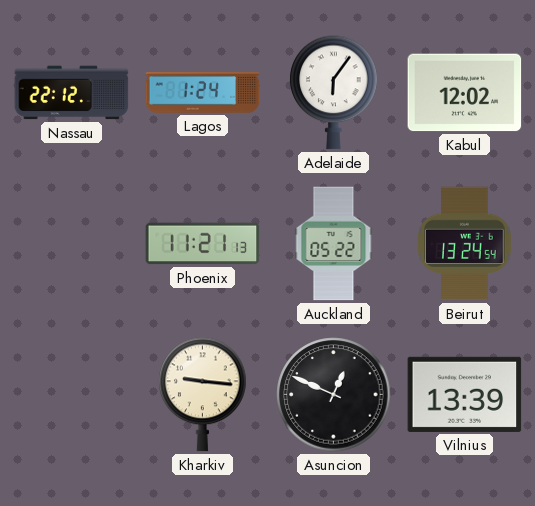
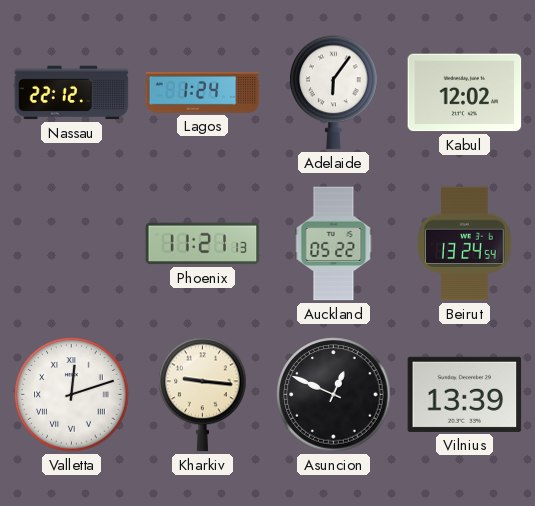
Valletta: none -> 12:12 (72, 395)
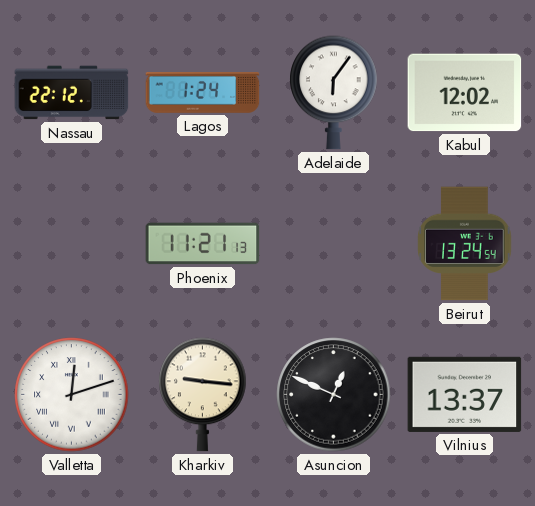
Auckland: 05:22 -> none (334, 244)
Vilnius: 13:39 -> 13:37 (465, 394)
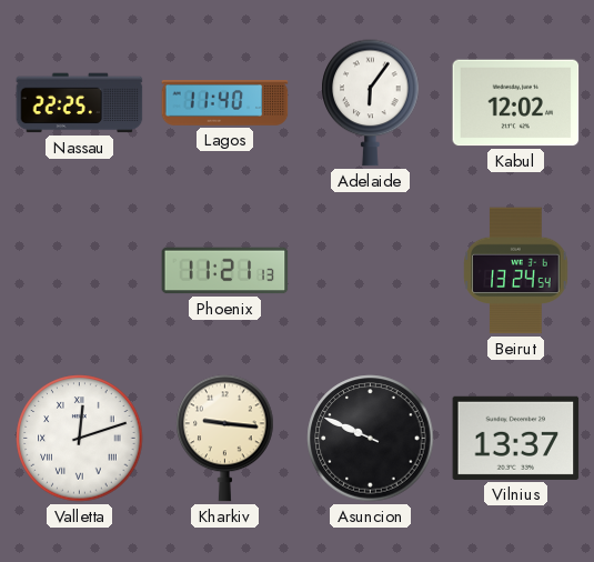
Nassau: 22:12 -> 22:25 (80, 103)
Lagos: 1:24 -> 11:40 (225, 103)
Asuncion: 12:49 -> 9:49 (371, 439)
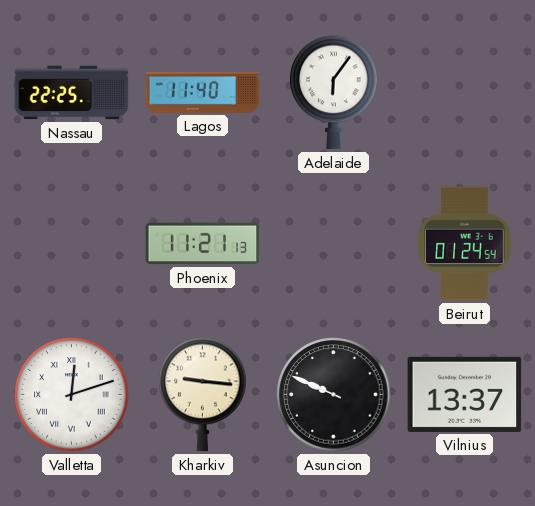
Kabul: 12:02 -> none (516, 103)
Beirut: 13:24 -> 01:24 (465, 244)
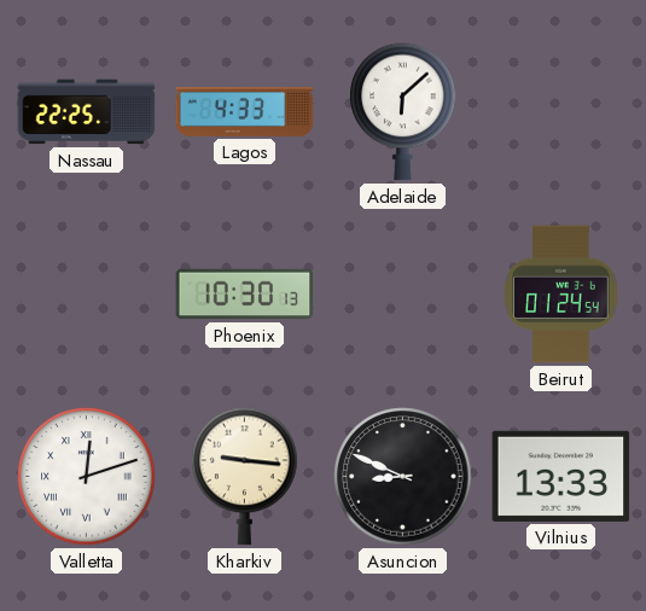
Lagos: 11:40 -> 4:33 (245, 112)
Adelaide: 6:06 -> 6:08 (403, 112)
Phoenix: 11:21 -> 10:30 (245, 295)
Asuncion: 9:49 -> 8:49 (403, 477)
Vilnius: 13:37 -> 13:33 (561, 476)
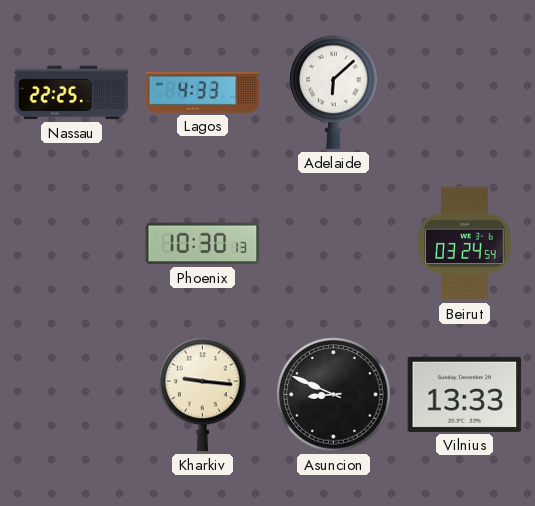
Beirut: 01:24 -> 03:24 (465, 244)
Valletta: 12:12 -> none (87, 477)
